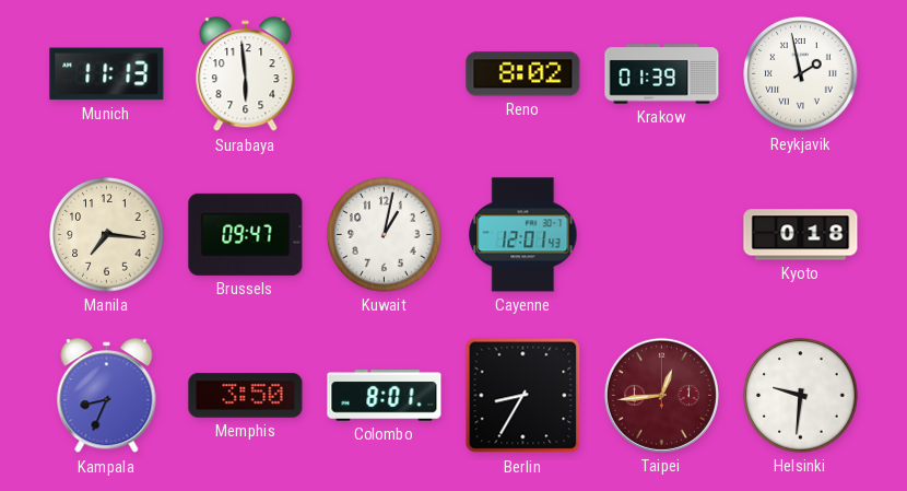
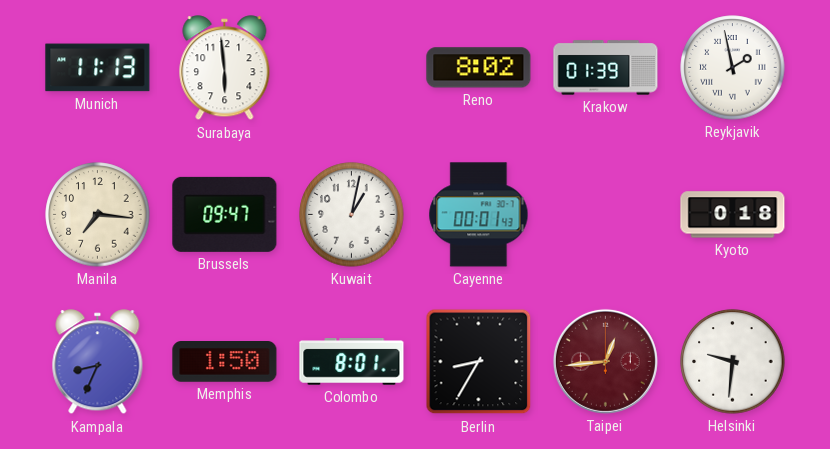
Cayenne: 12:01 -> 00:01 (479, 215)
Memphis: 3:50 -> 1:50 (225, 362)
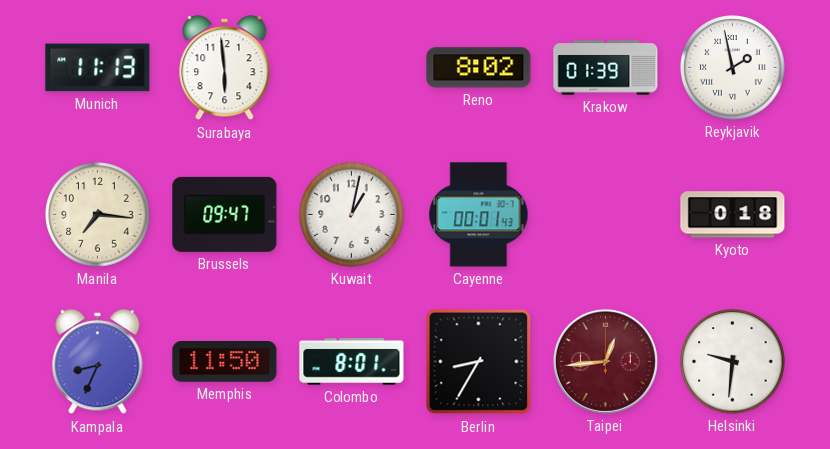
Memphis: 1:50 -> 11:50 (225, 362)
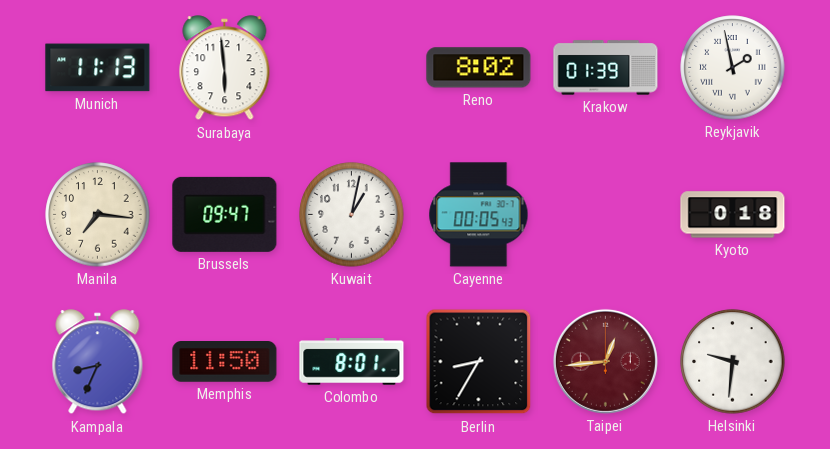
Cayenne: 00:01 -> 00:05 (479, 215)
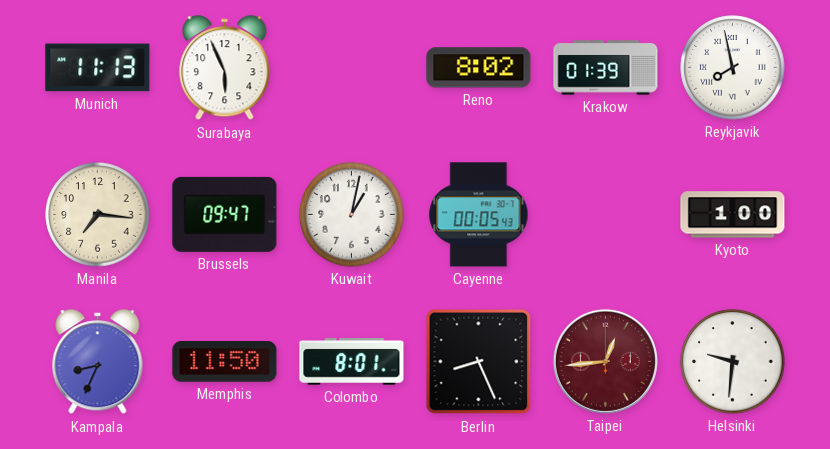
Surabaya: 5:59 -> 5:56 (225, 68)
Reykjavik: 1:58 -> 7:58 (733, 68)
Kyoto: 0:18 -> 1:00 (733, 215)
Berlin: 8:35 -> 8:26 (479, 362)
